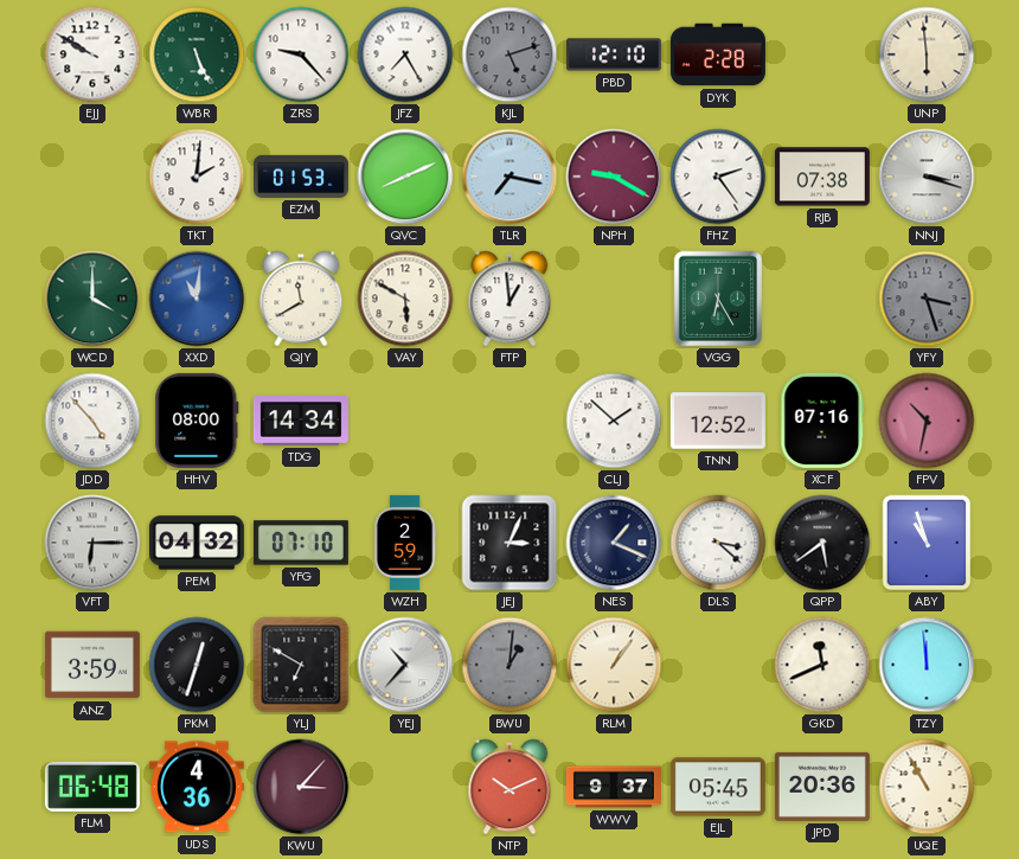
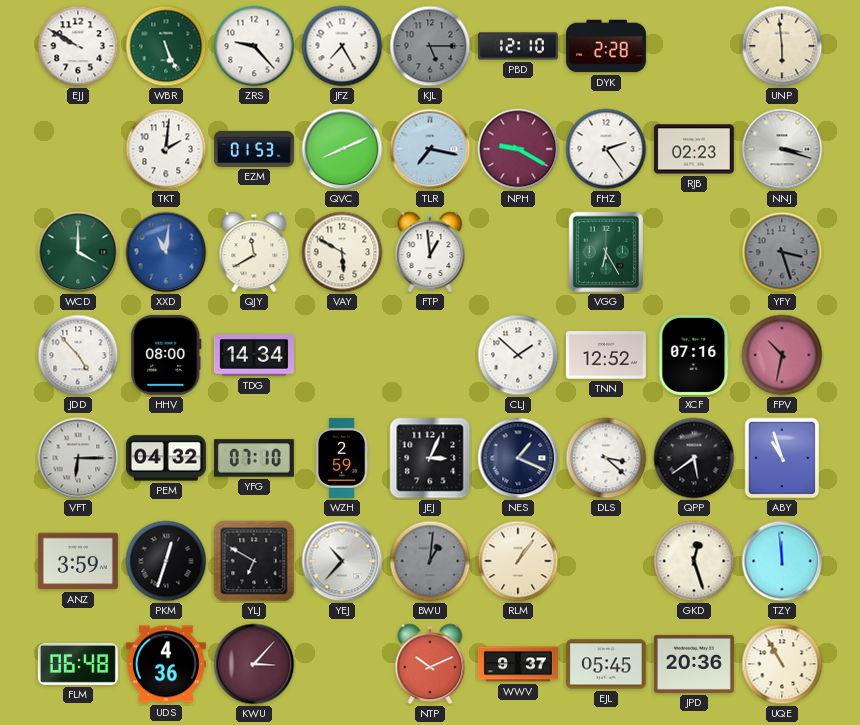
KJL: 5:12 -> 5:15 (430, 46)
RJB: 07:38 -> 02:23 (694, 149)
GKD: 11:41 -> 12:27 (694, 561)
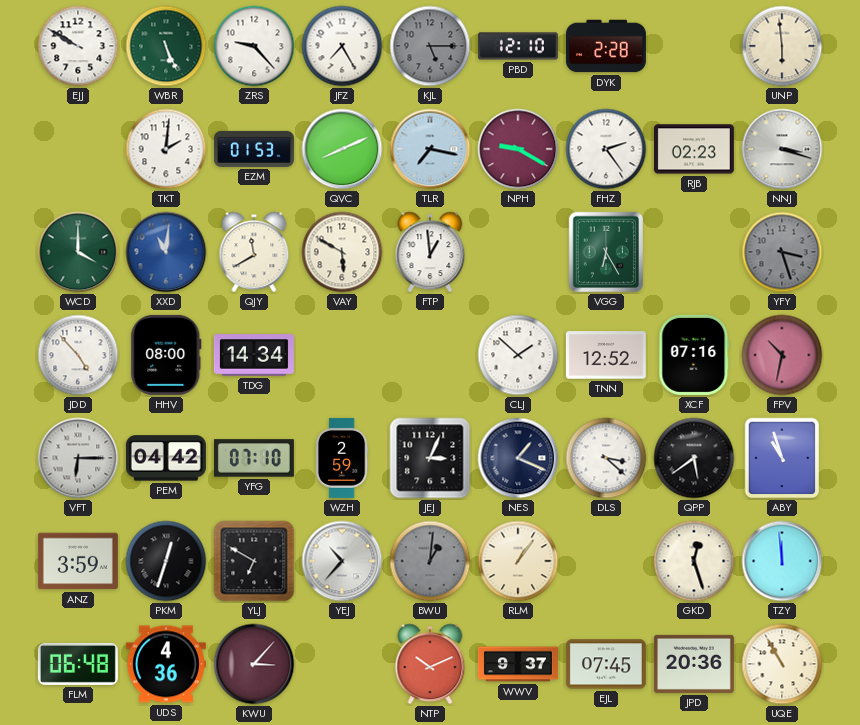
PEM: 04:32 -> 04:42 (166, 458)
EJL: 05:45 -> 07:45 (606, 664)
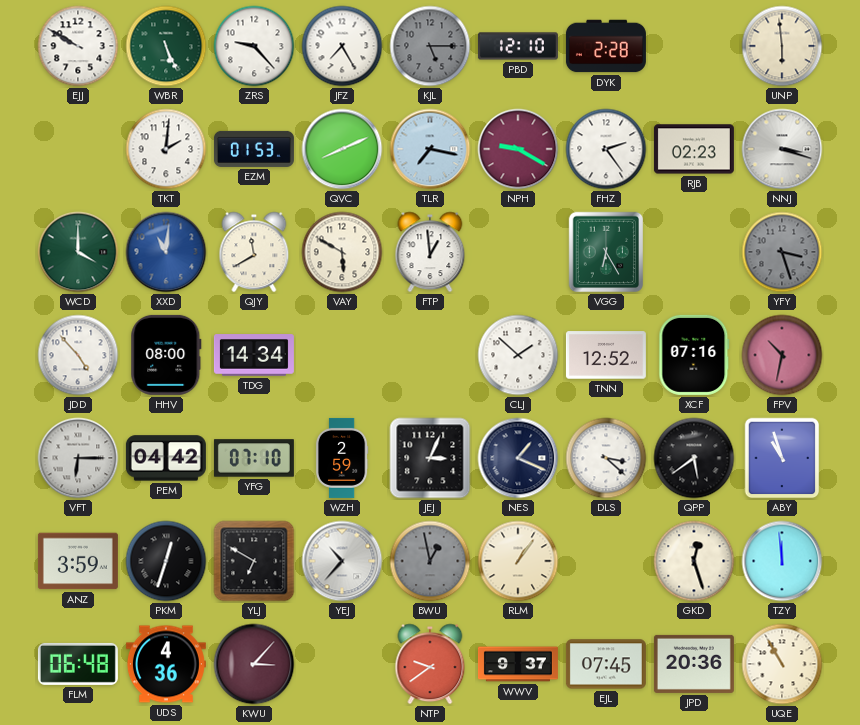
BWU: 1:01 -> 12:58 (430, 561)
NTP: 10:11 -> 9:39 (430, 664)
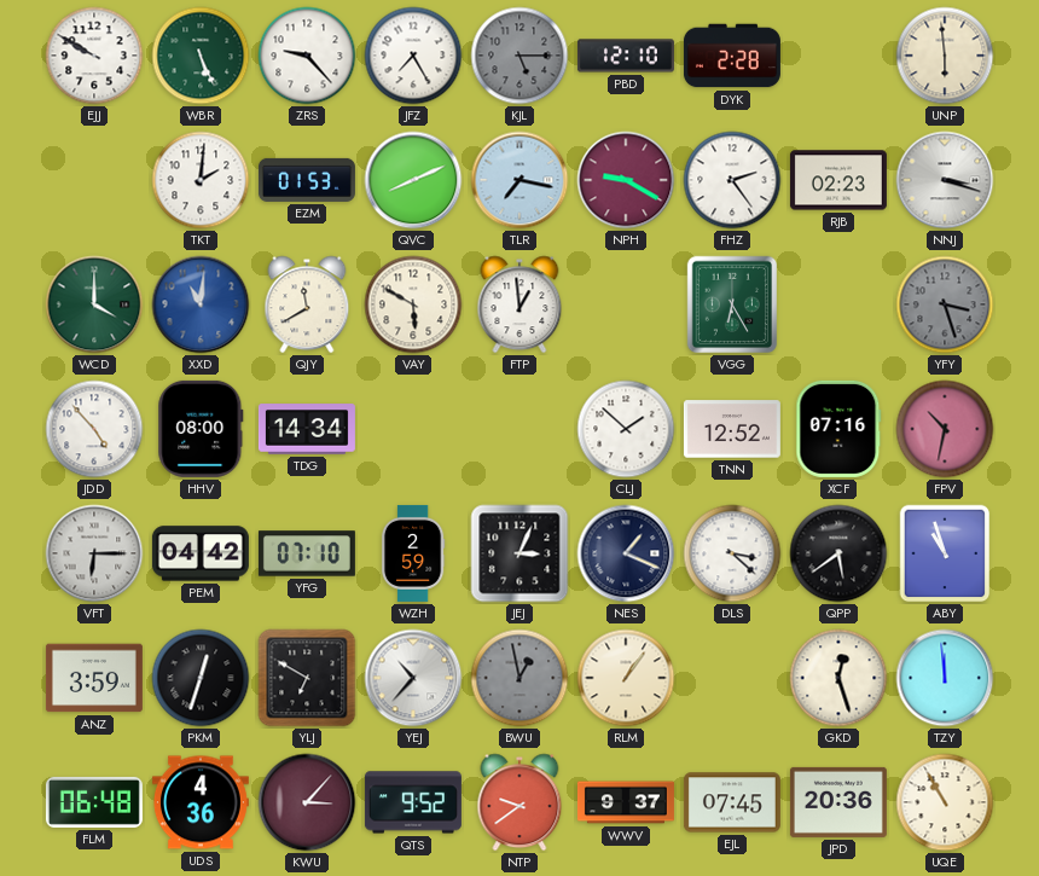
QTS: none -> 9:52 (413, 802)
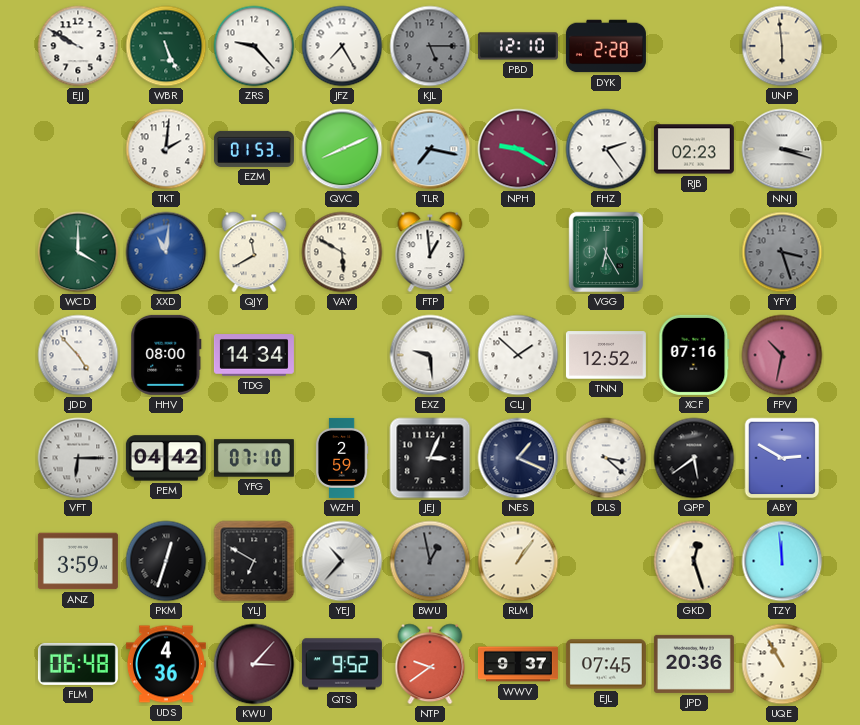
EXZ: none -> 9:29 (430, 355)
ABY: 10:57 -> 2:50 (782, 458)
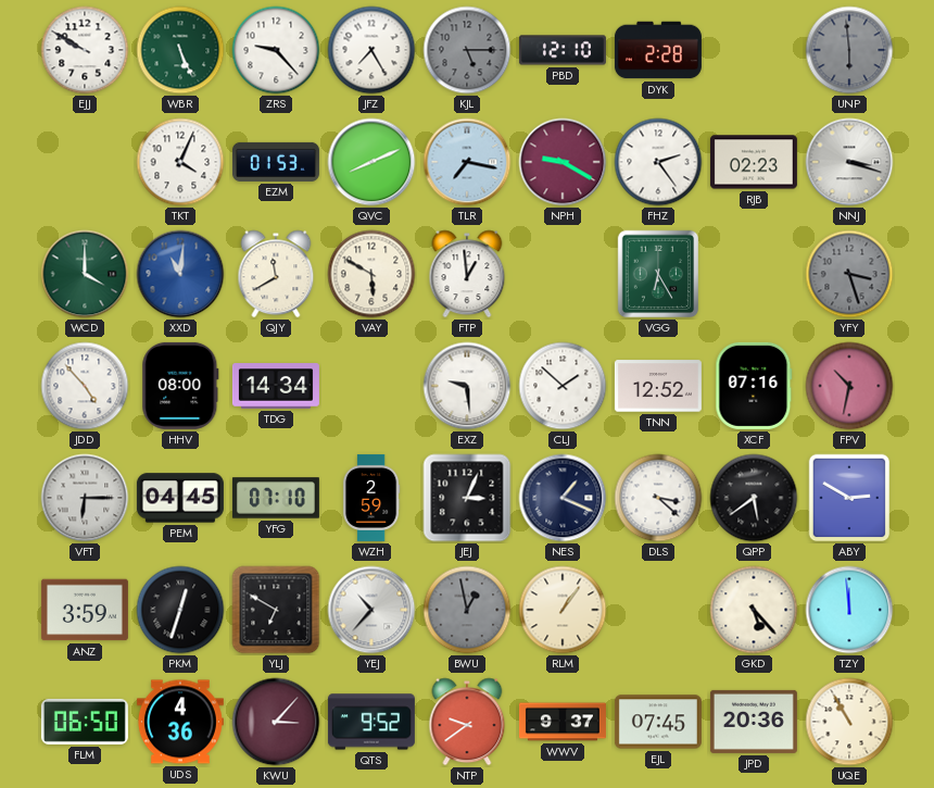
UNP dial: cream -> grey (849, 50)
TKT: 2:01 -> 4:04 (180, 162)
PEM: 04:42 -> 04:45 (180, 498)
GKD: 12:27 -> 5:23 (754, 610)
FLM: 06:48 -> 06:50 (85, 722)
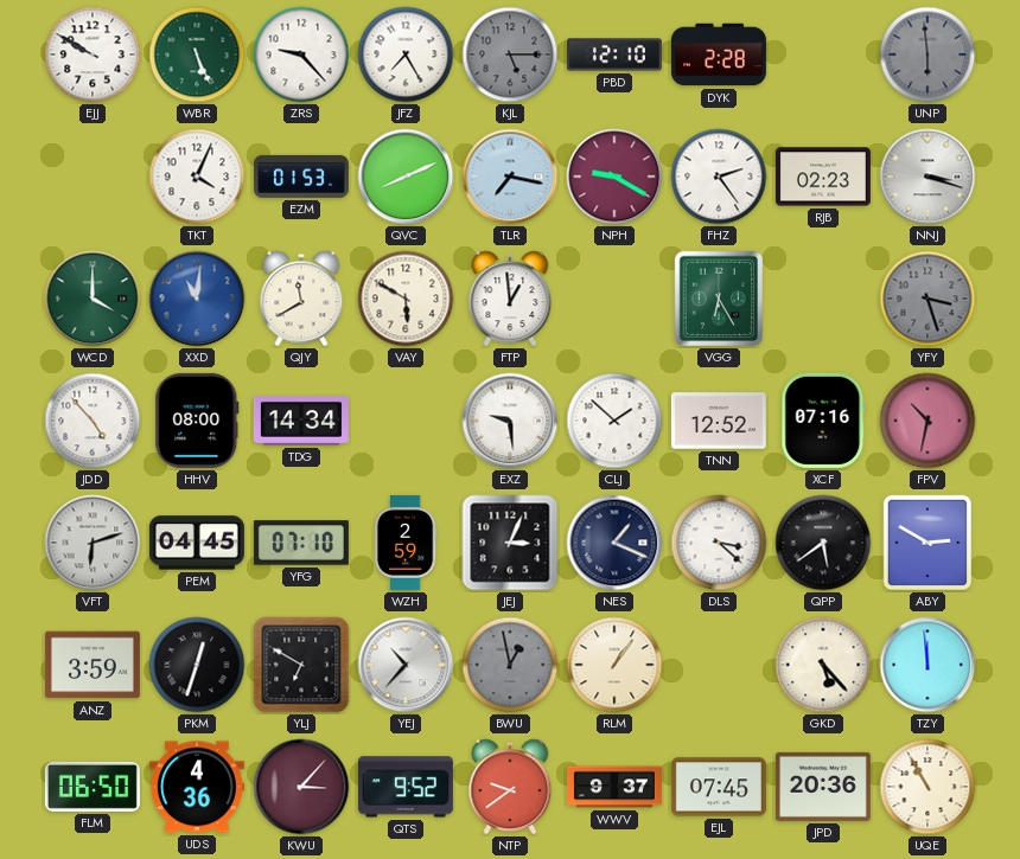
VFT: 6:15 -> 6:12 (93, 543)
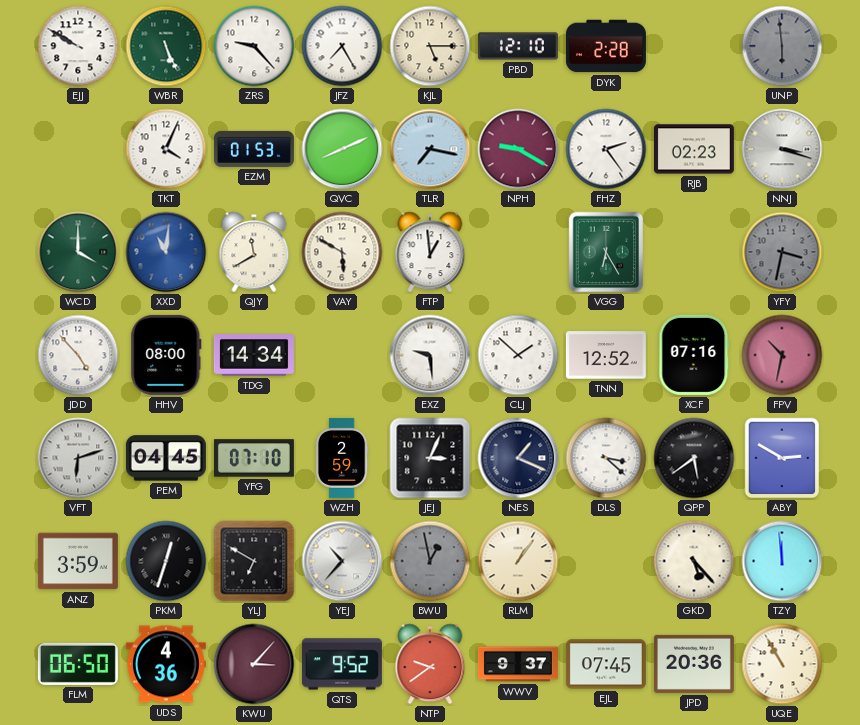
KJL dial: grey -> cream (430, 46)
YFY: 3:27 -> 3:32 (782, 252)
